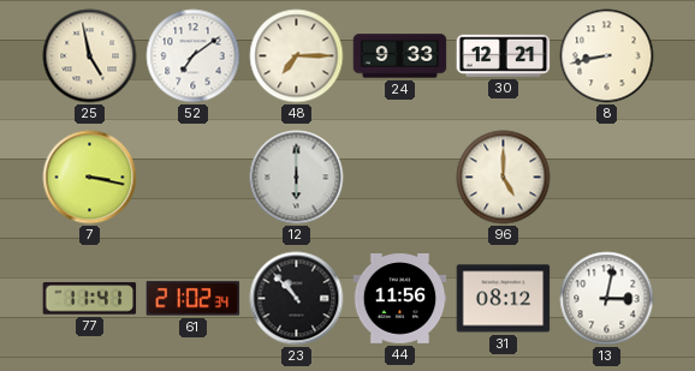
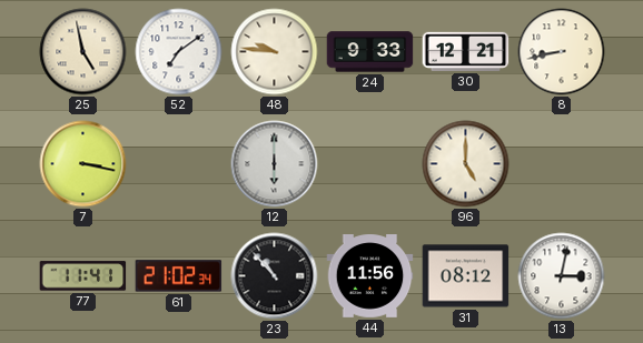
48: 7:15 -> 9:46 (275, 52)
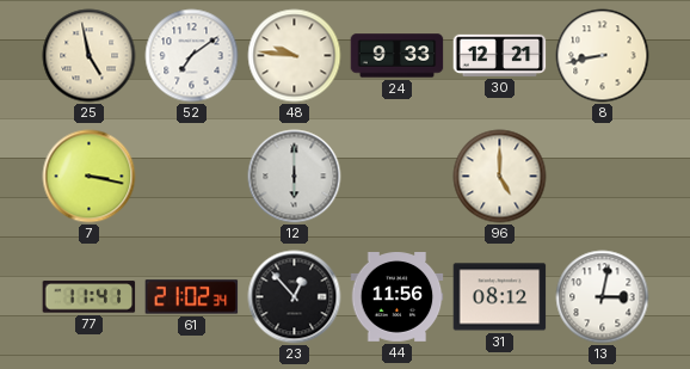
23: 10:53 -> 12:53 (295, 297)
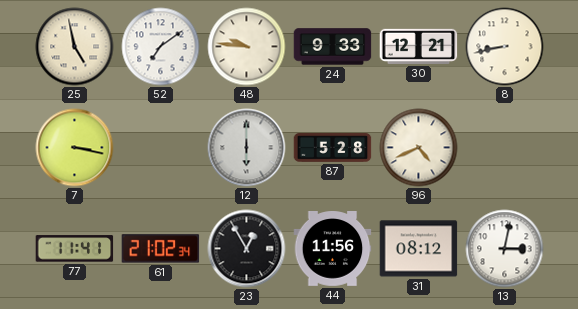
87: none -> 5:28 (333, 148)
96: 5:00 -> 4:41 (419, 148)
23: 12:53 -> 12:55 (247, 249)
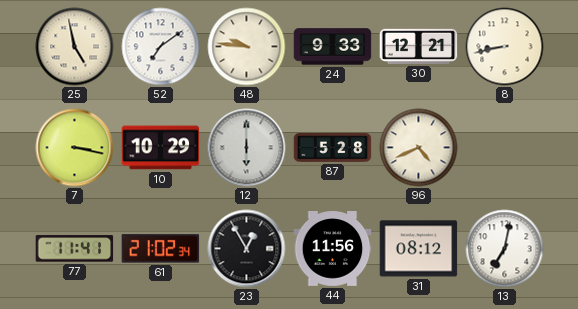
10: none -> 10:29 (161, 148)
13: 3:02 -> 7:02 (505, 249)
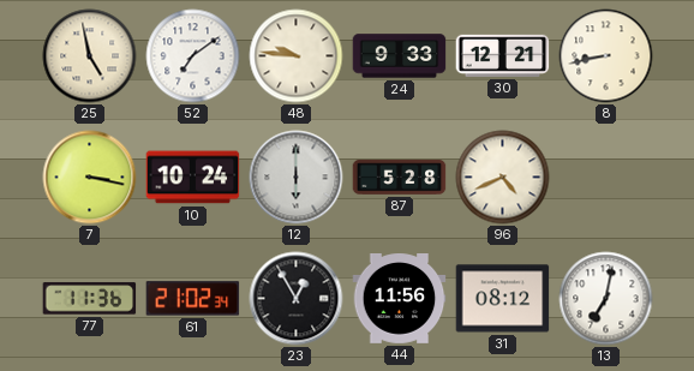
10: 10:29 -> 10:24 (193, 178)
77: 11:41 -> 11:36 (90, 299)
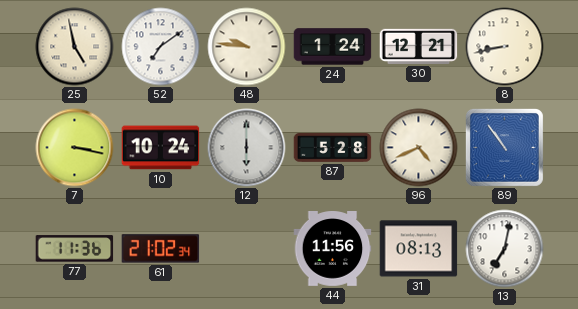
24: 9:33 -> 1:24 (333, 47)
89: none -> 10:54 (504, 147)
23: 12:55 -> none (297, 299)
31: 08:12 -> 08:13 (419, 249)
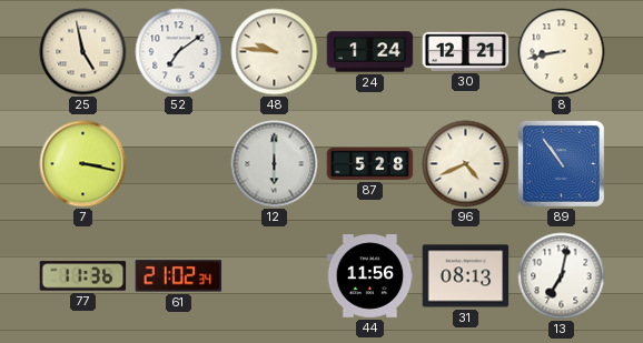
10: 10:24 -> none (161, 148)
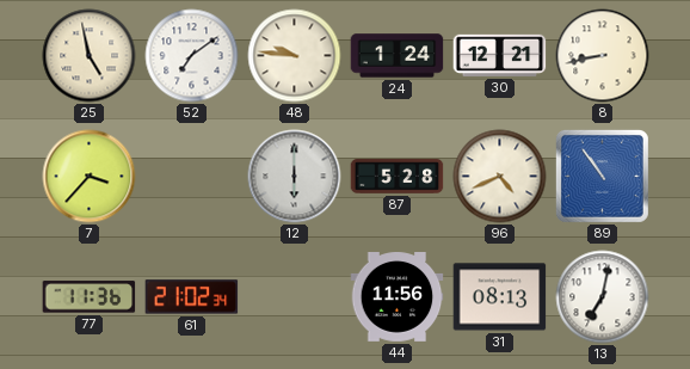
7: 3:17 -> 3:37 (90, 177)
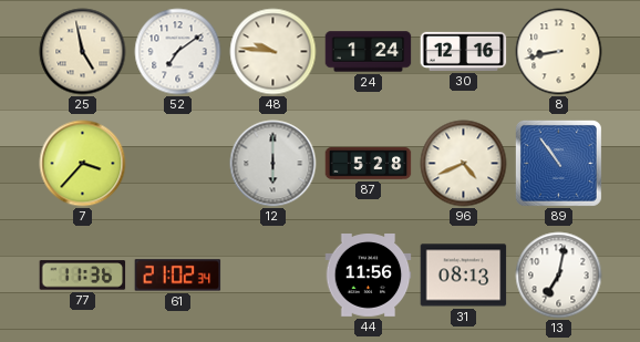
30: 12:21 -> 12:16 (464, 51)
